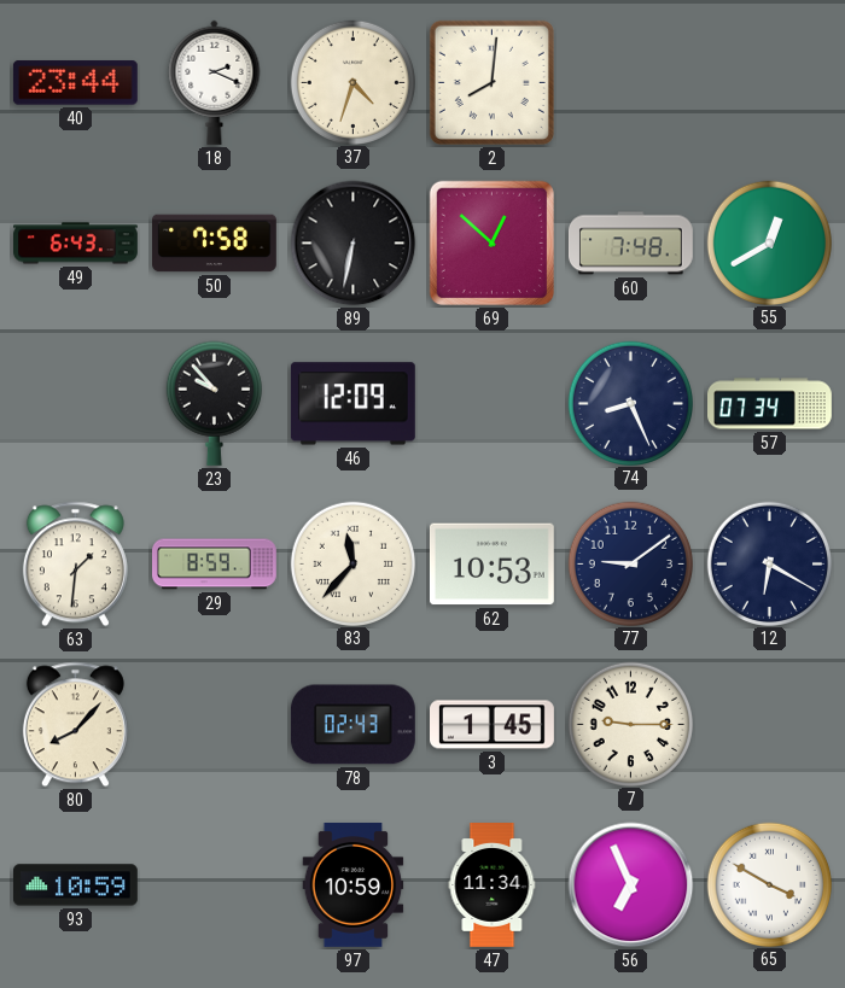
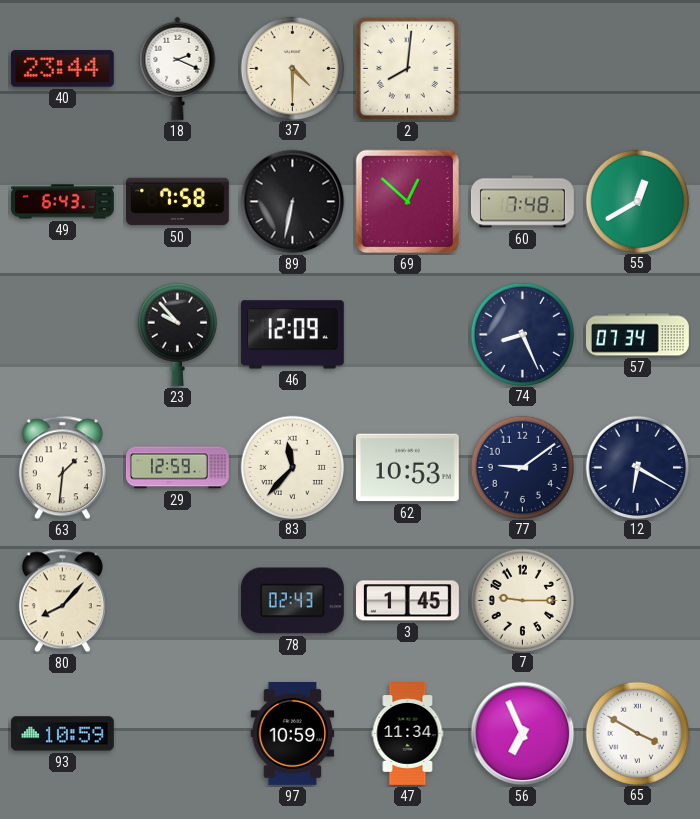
37: 4:33 -> 4:30 (292, 68)
29: 8:59 -> 12:59 (177, 468)
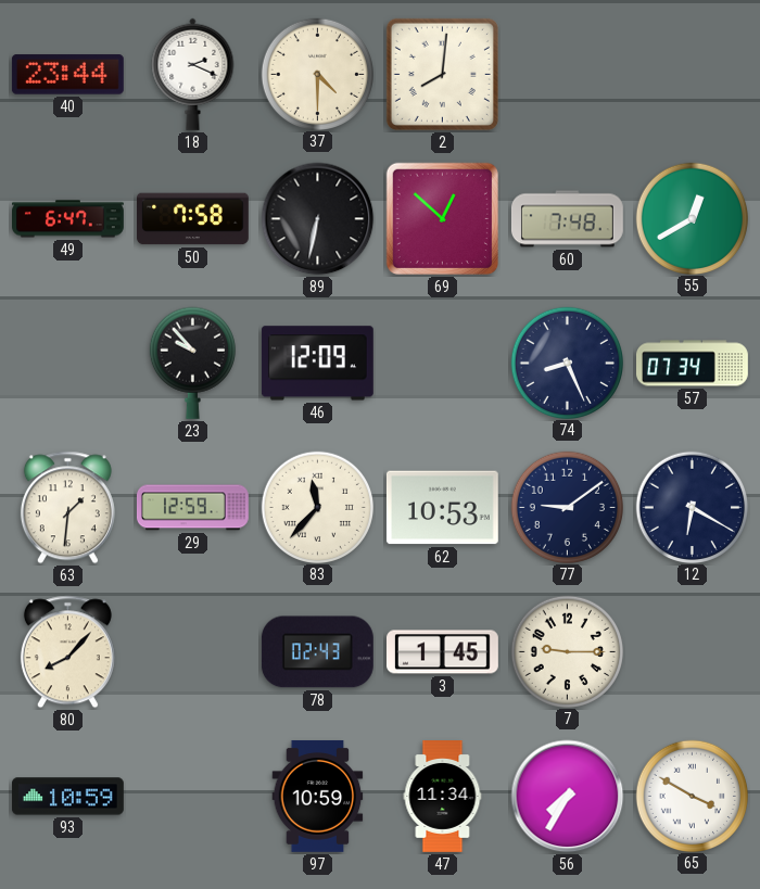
49: 6:43 -> 6:47 (68, 219)
56: 6:56 -> 7:35 (568, 797)
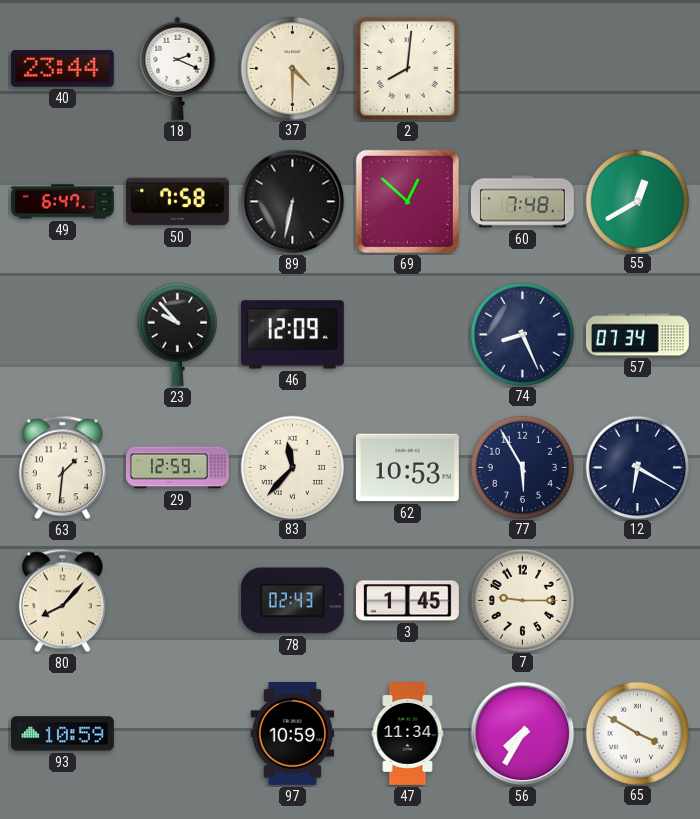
77: 9:09 -> 5:55 (522, 467)
